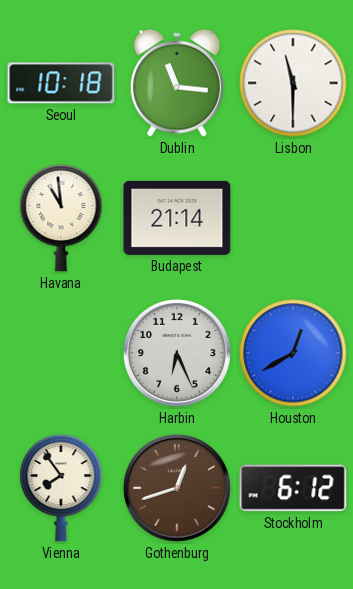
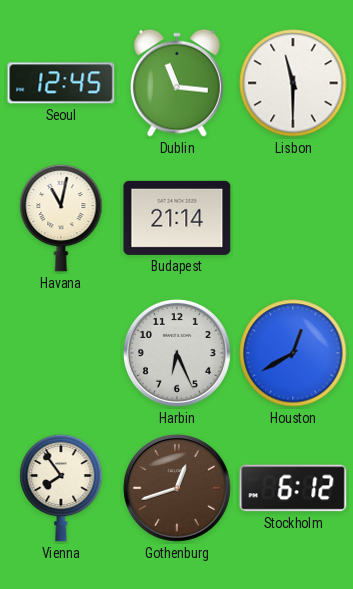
Seoul: 10:18 -> 12:45 (61, 83)
Havana: 10:59 -> 11:02 (61, 218)
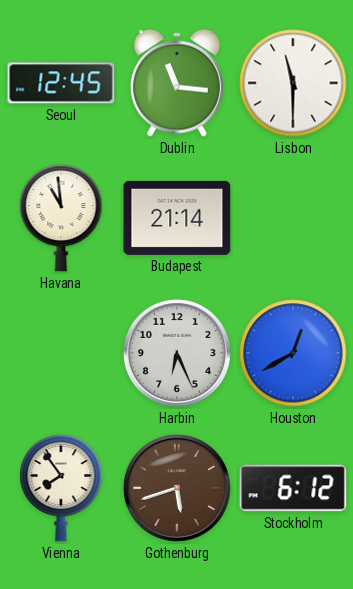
Havana: 11:02 -> 10:59 (61, 218)
Gothenburg: 12:42 -> 5:42 (177, 488)
